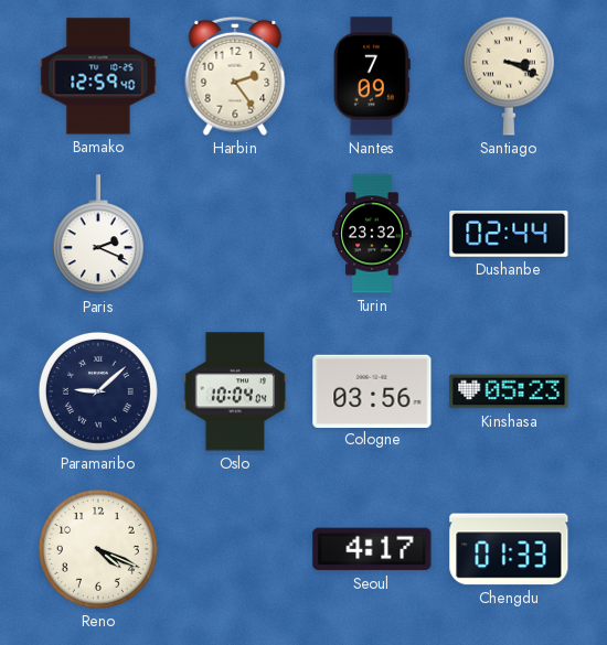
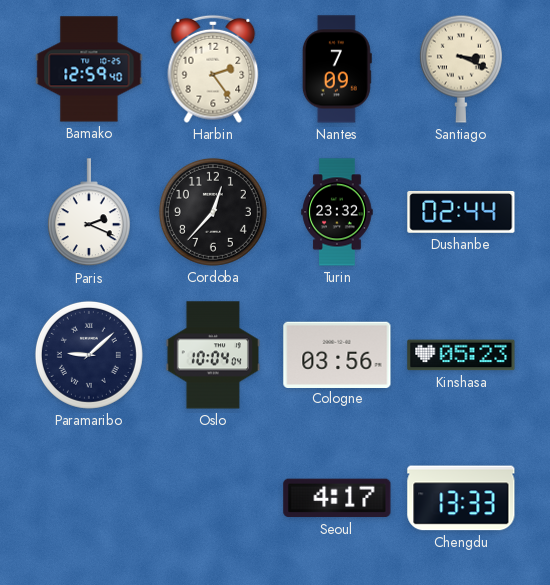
Cordoba: none -> 12:37 (213, 212)
Reno: 4:19 -> none (98, 549)
Chengdu: 01:33 -> 13:33 (461, 498)
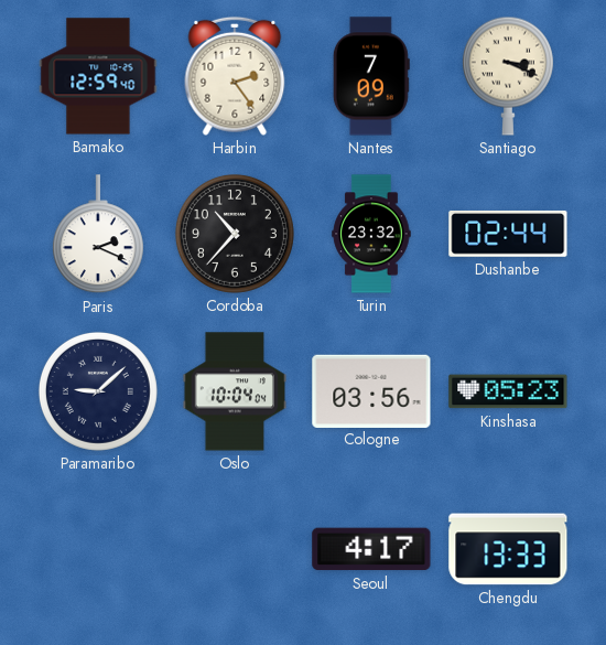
Cordoba: 12:37 -> 10:37 (235, 234)
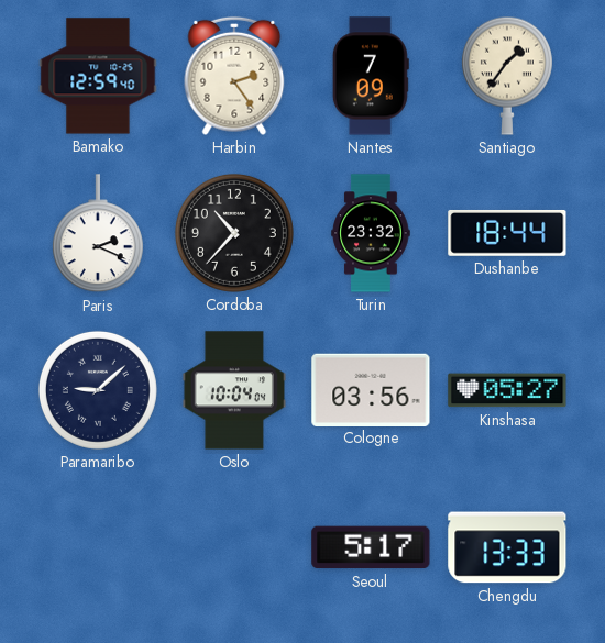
Santiago: 3:19 -> 1:36 (507, 76)
Dushanbe: 02:44 -> 18:44 (507, 233)
Kinshasa: 05:23 -> 05:27 (507, 390)
Seoul: 4:17 -> 5:17 (371, 547)
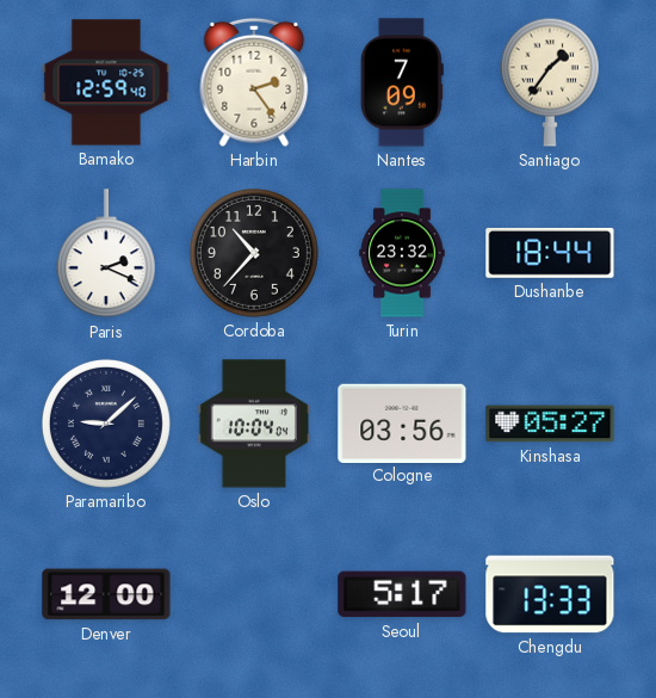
Denver: none -> 12:00 (106, 594)
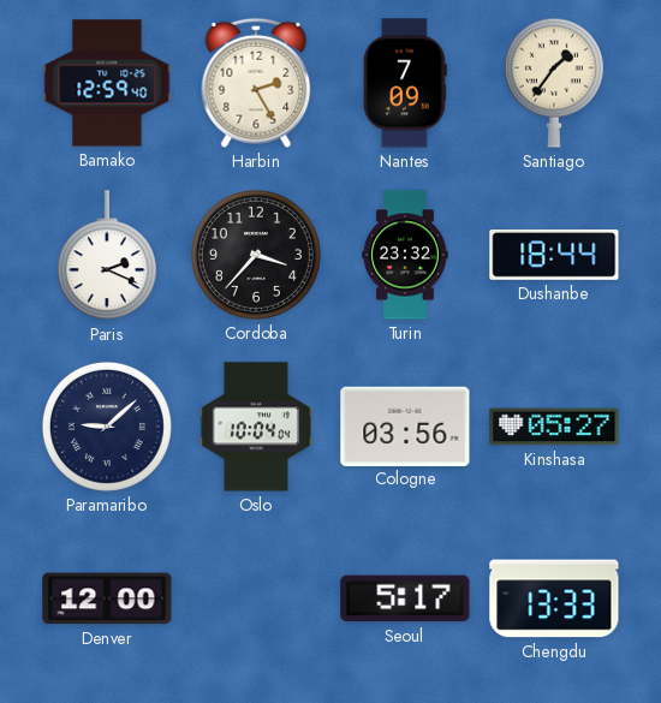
Harbin: 2:24 -> 2:25 (256, 83)
Cordoba: 10:37 -> 3:37 (256, 255)
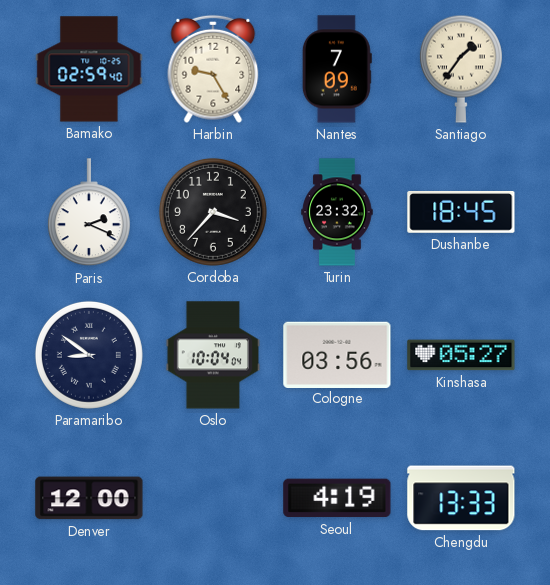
Bamako: 12:59 -> 02:59 (89, 69)
Harbin: 2:25 -> 9:25 (213, 69)
Dushanbe: 18:44 -> 18:45 (461, 212)
Paramaribo: 9:08 -> 8:51 (89, 355)
Seoul: 5:17 -> 4:19 (337, 498)
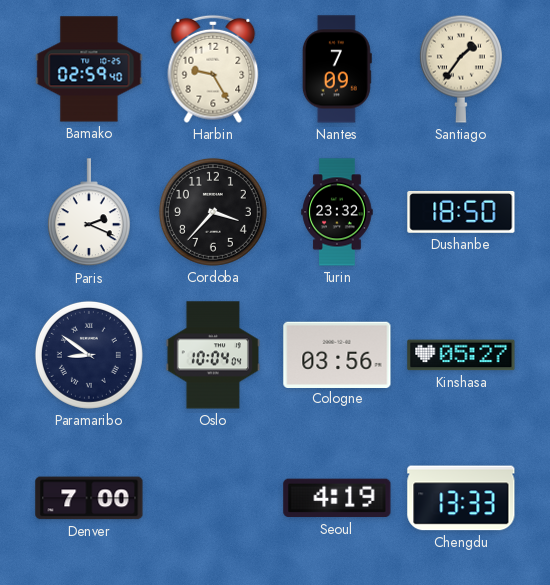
Dushanbe: 18:45 -> 18:50 (461, 212)
Denver: 12:00 -> 7:00 (89, 498)
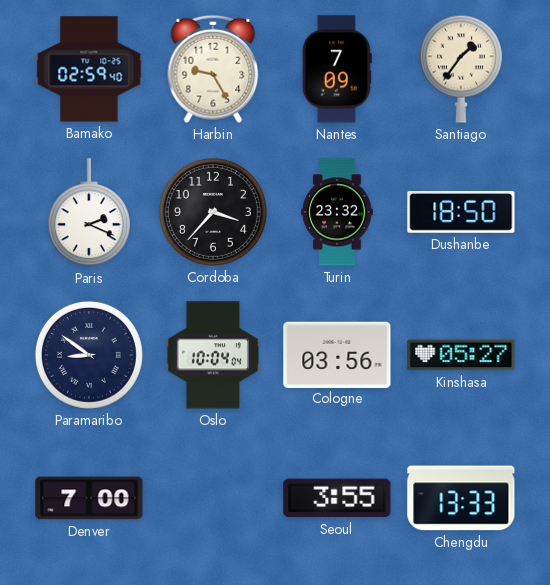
Seoul: 4:19 -> 3:55 (337, 498)
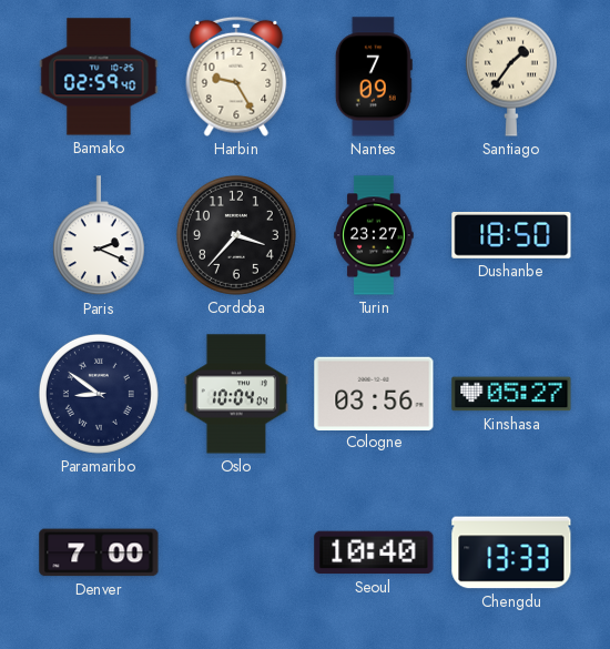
Turin: 23:32 -> 23:27 (374, 235)
Seoul: 3:55 -> 10:40 (374, 552)
